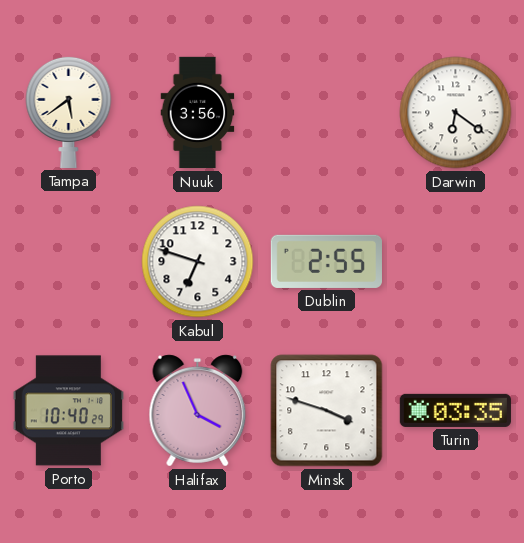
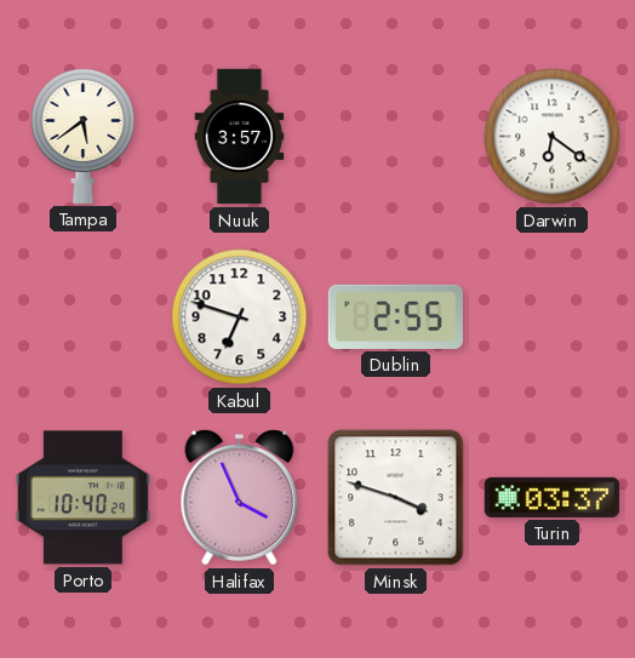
Nuuk: 3:56 -> 3:57 (240, 137)
Turin: 03:35 -> 03:37 (551, 497)
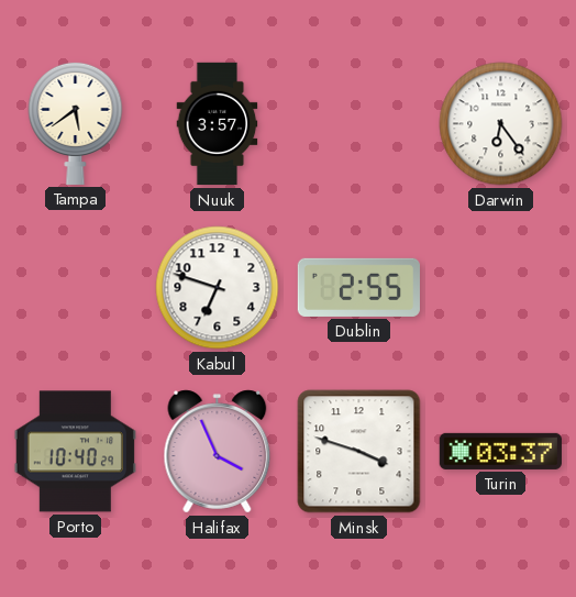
Darwin: 6:21 -> 6:24 (501, 124)
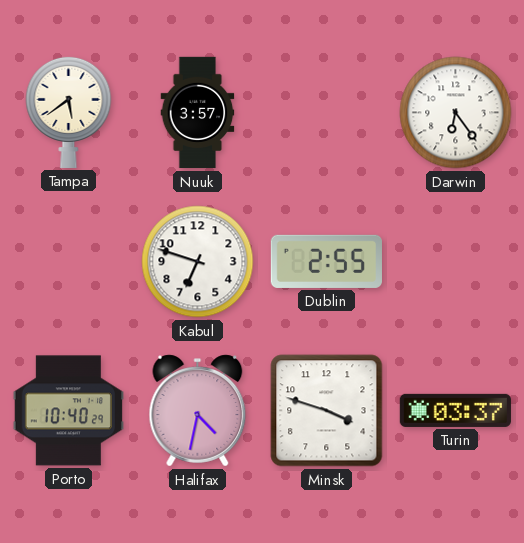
Halifax: 3:56 -> 4:32 (198, 411)
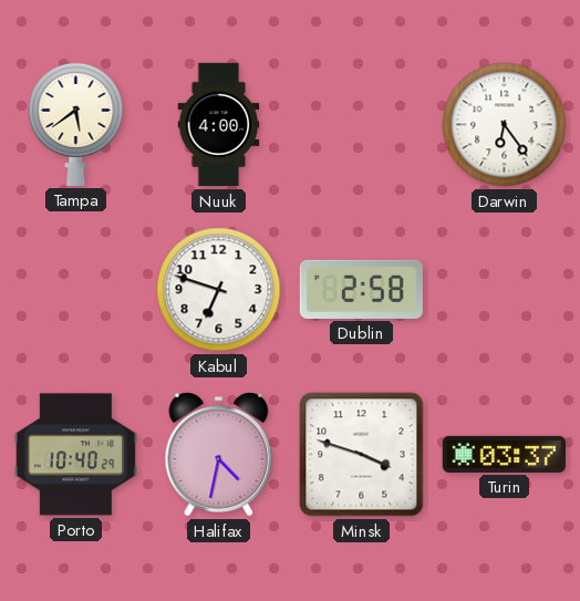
Nuuk: 3:57 -> 4:00 (219, 125)
Dublin: 2:55 -> 2:58 (361, 289)
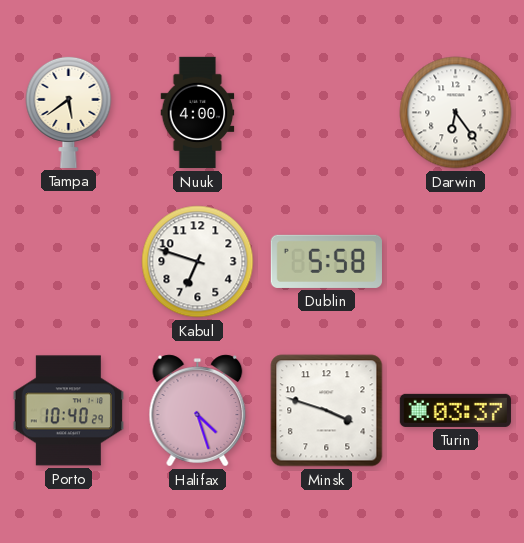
Dublin: 2:58 -> 5:58 (326, 261)
Halifax: 4:32 -> 4:27 (198, 411)
